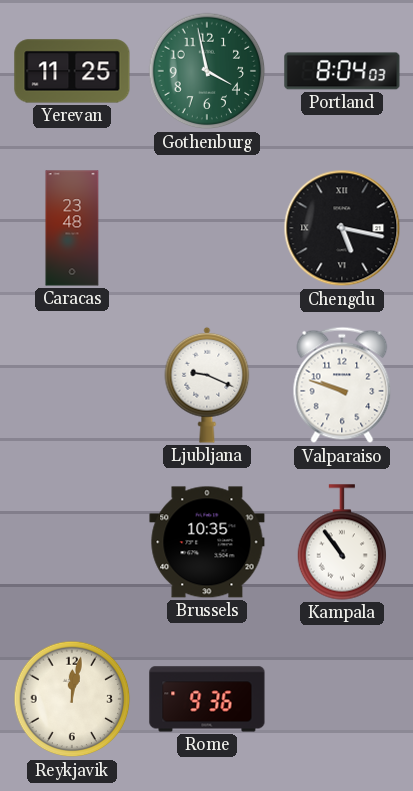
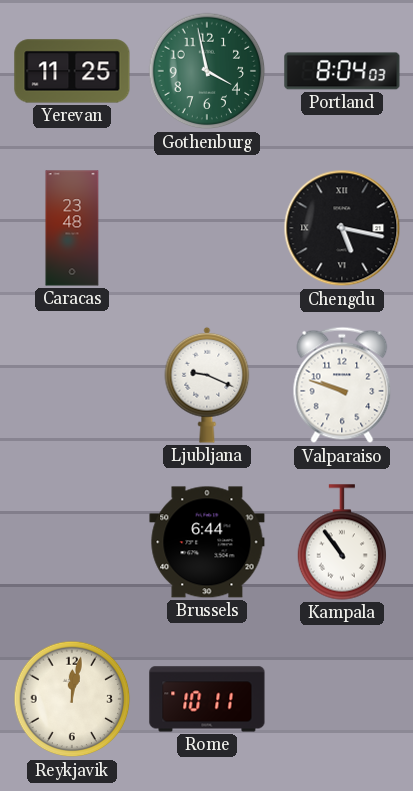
Brussels: 10:35 -> 6:44 (207, 542)
Rome: 9:36 -> 10:11 (207, 699)
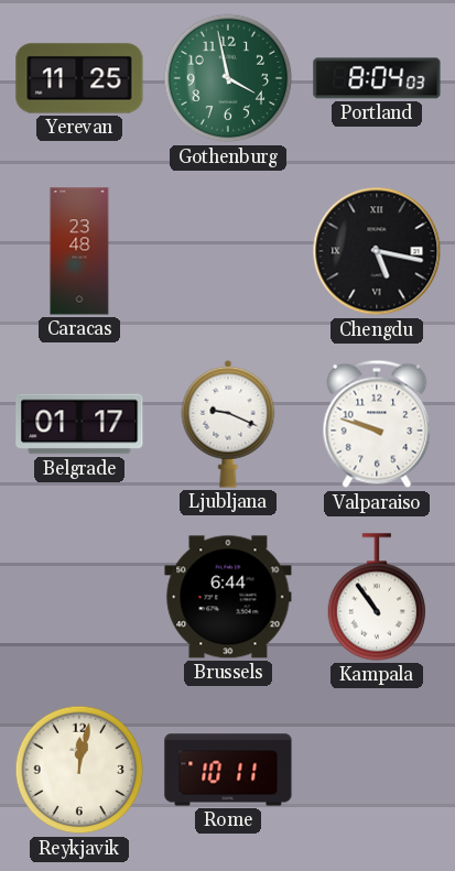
Belgrade: none -> 01:17 (79, 424)
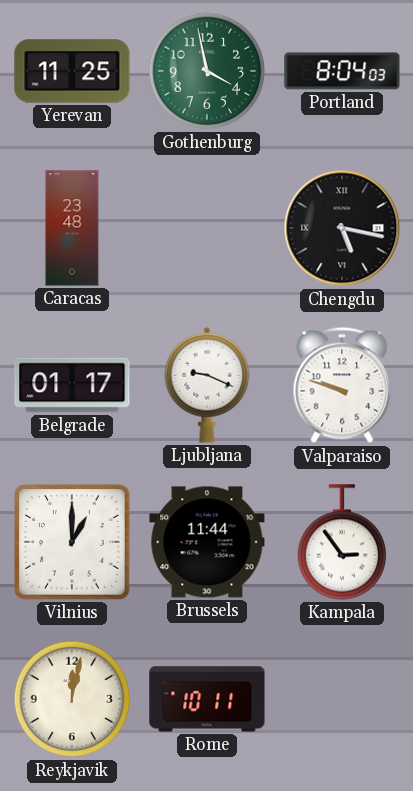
Vilnius: none -> 1:00 (73, 543)
Brussels: 6:44 -> 11:44 (207, 542)
Kampala: 10:54 -> 2:54 (342, 542)
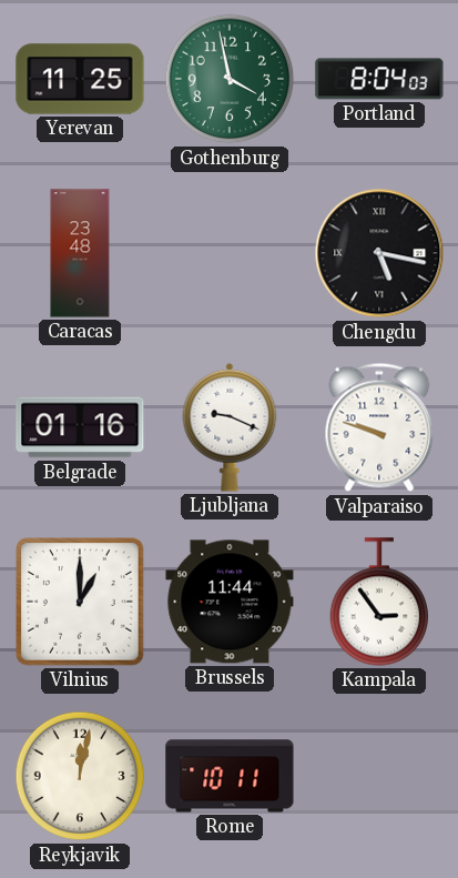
Belgrade: 01:17 -> 01:16 (80, 427)
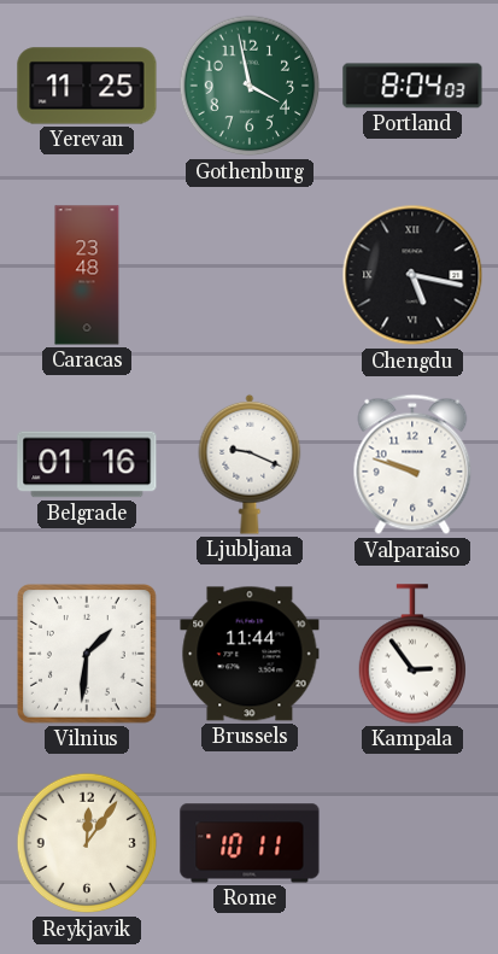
Vilnius: 1:00 -> 1:31 (88, 655)
Reykjavik: 12:02 -> 12:06 (87, 843)
